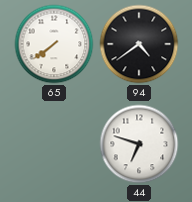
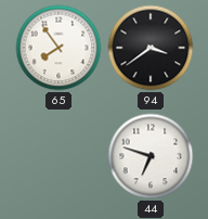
65: 7:39 -> 7:54 (58, 48)
94: 4:39 -> 3:39 (151, 48)
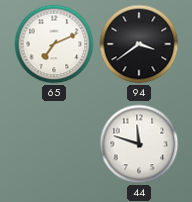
65: 7:54 -> 7:11 (54, 44)
44: 6:48 -> 11:48 (139, 144)
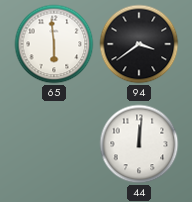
65: 7:11 -> 5:59 (54, 44)
44: 11:48 -> 12:01 (139, 144)
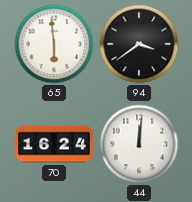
70: none -> 16:24 (54, 144)
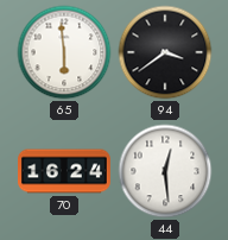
44: 12:01 -> 12:29 (165, 171)
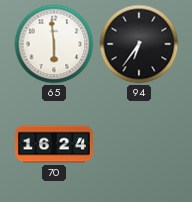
94: 3:39 -> 6:36 (139, 44)
44: 12:29 -> none (165, 171)
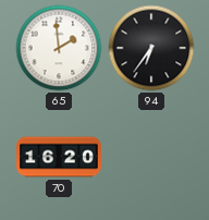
65: 5:59 -> 1:59 (59, 48)
70: 16:24 -> 16:20 (59, 157)
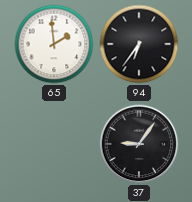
70: 16:20 -> none (59, 157)
37: none -> 9:06 (139, 144)
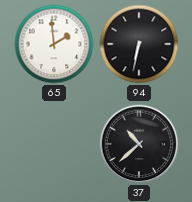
94: 6:36 -> 6:32 (139, 44)
37: 9:06 -> 10:38 (139, 144)
